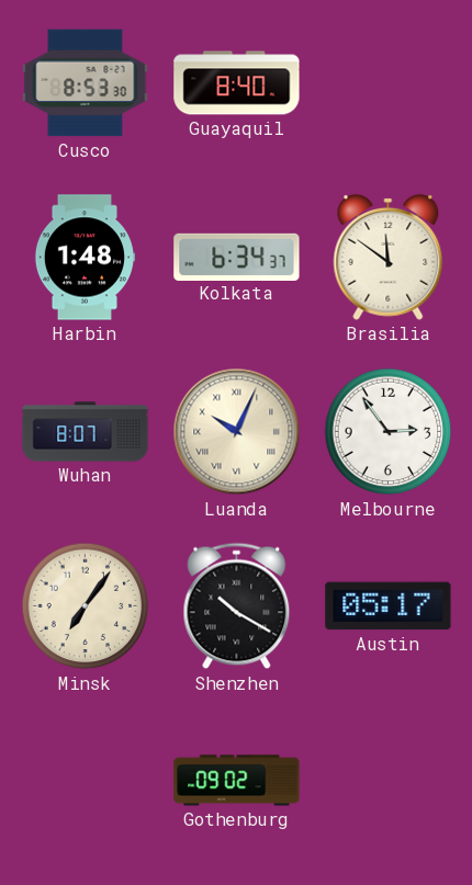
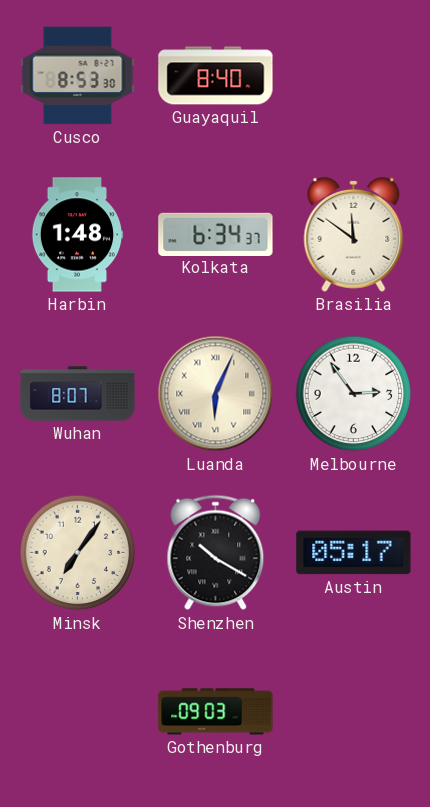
Luanda: 10:04 -> 6:04 (216, 394)
Gothenburg: 09:02 -> 09:03 (216, 712)
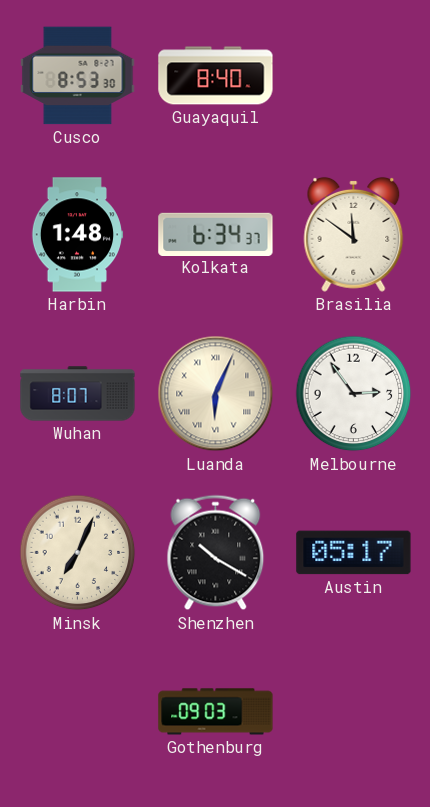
Minsk: 7:06 -> 7:04 (78, 553)
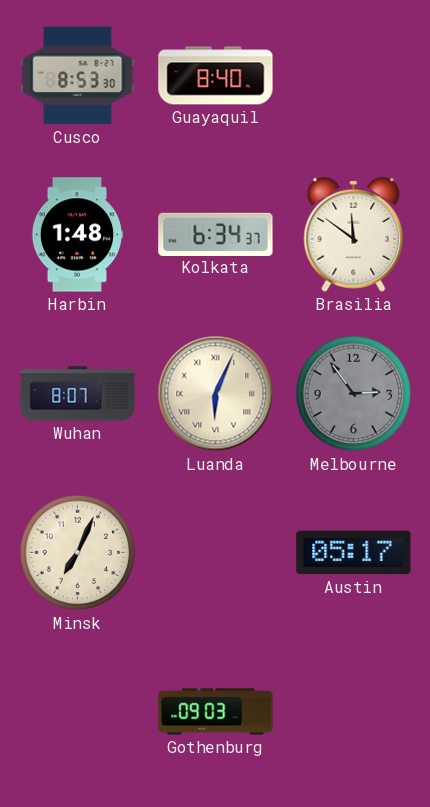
Melbourne dial: white -> grey (354, 394)
Shenzhen: 10:20 -> none (216, 553)
